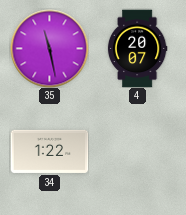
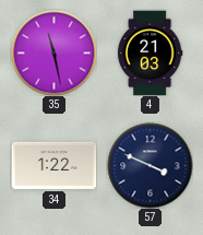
4: 20:07 -> 21:03 (150, 52)
57: none -> 3:49 (150, 165)
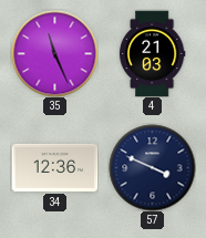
35: 11:28 -> 11:26 (54, 53)
34: 1:22 -> 12:36 (54, 167)
